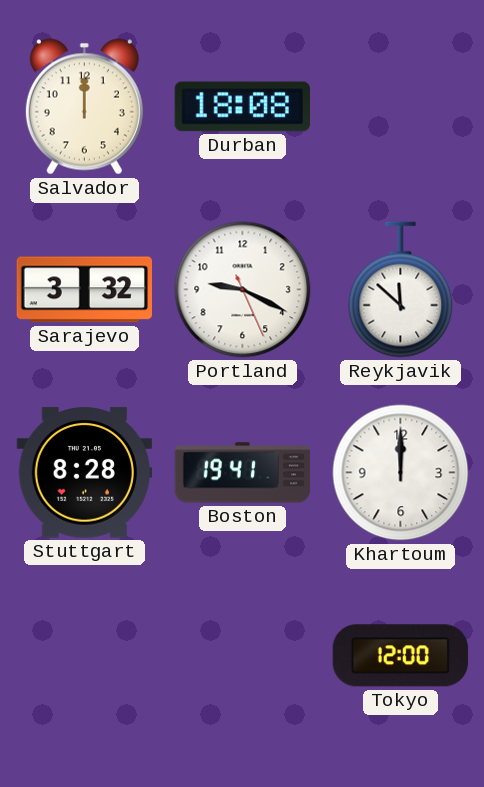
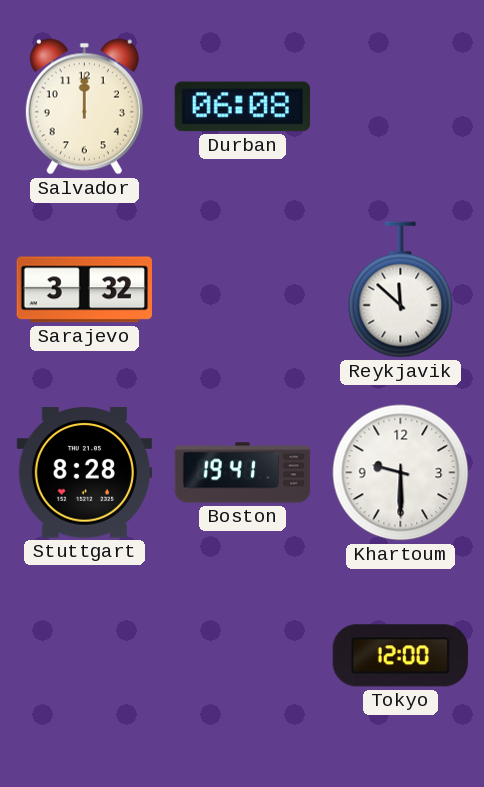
Durban: 18:08 -> 06:08 (242, 107)
Portland: 9:19 -> none (243, 290)
Khartoum: 12:00 -> 9:30 (401, 473)
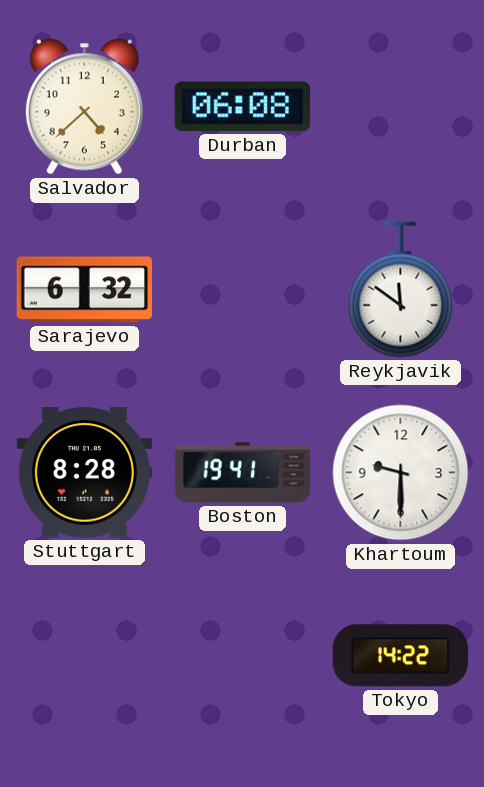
Salvador: 12:00 -> 4:38 (84, 107)
Sarajevo: 3:32 -> 6:32 (84, 290)
Reykjavik: 11:52 -> 11:51 (401, 290)
Tokyo: 12:00 -> 14:22 (400, 656)
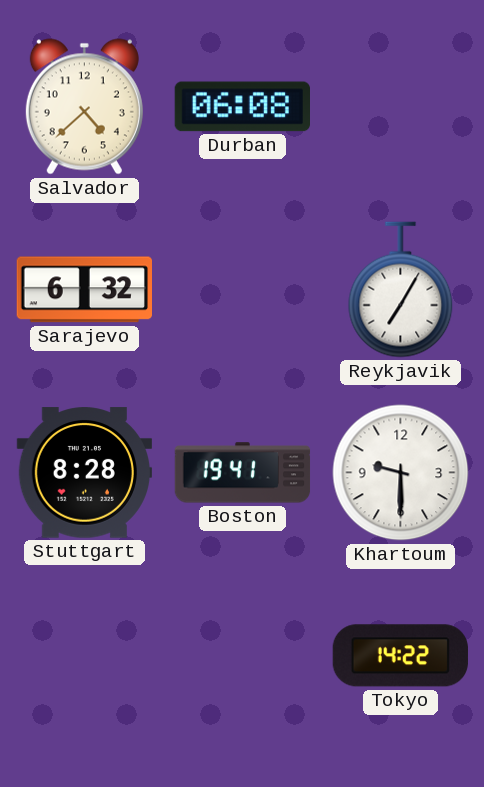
Reykjavik: 11:51 -> 7:05 (401, 290)
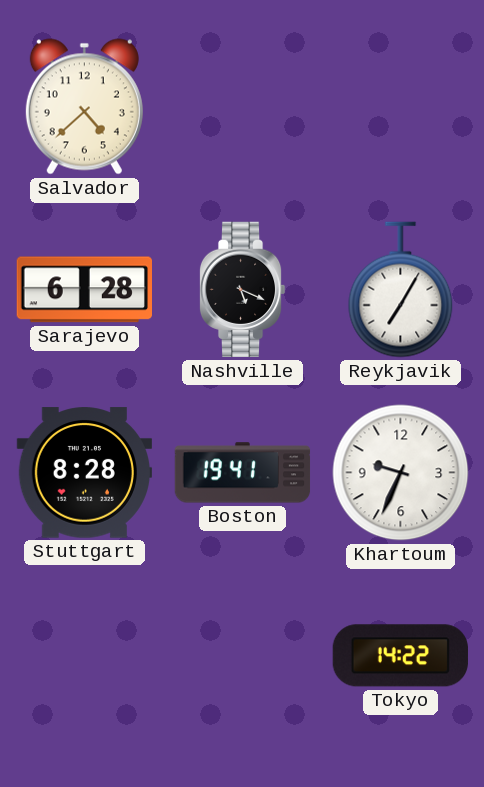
Durban: 06:08 -> none (242, 107)
Sarajevo: 6:32 -> 6:28 (84, 290)
Nashville: none -> 5:19 (242, 290)
Khartoum: 9:30 -> 9:34 (401, 473)
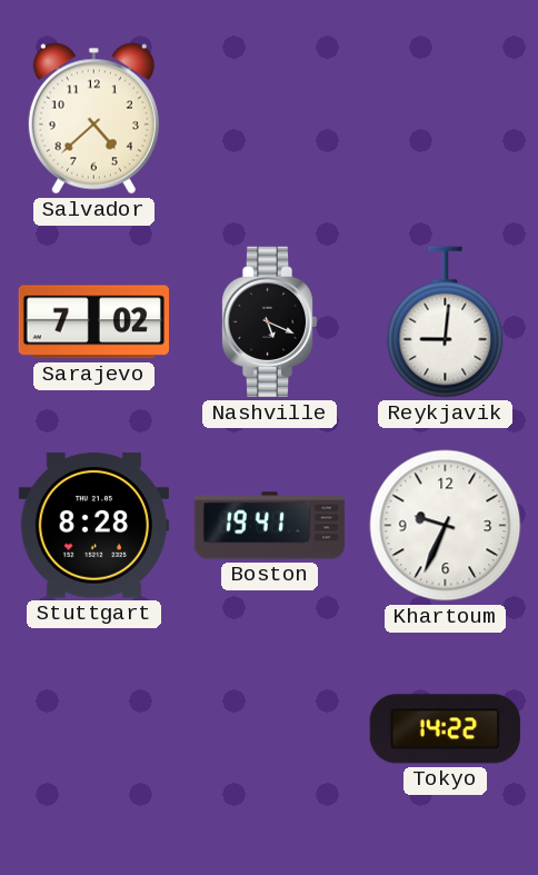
Sarajevo: 6:28 -> 7:02 (93, 322)
Reykjavik: 7:05 -> 9:01 (446, 322)
